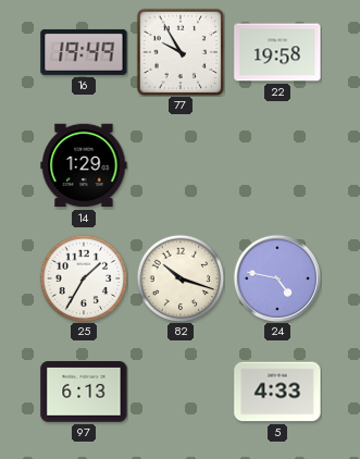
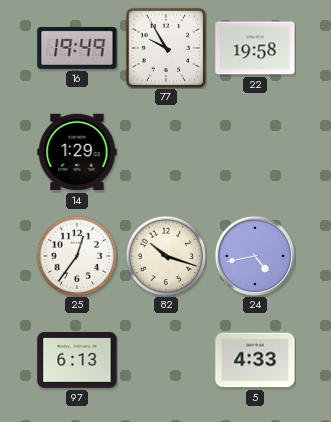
25: 1:35 -> 12:36 (77, 256)
24: 4:47 -> 4:43 (255, 256)
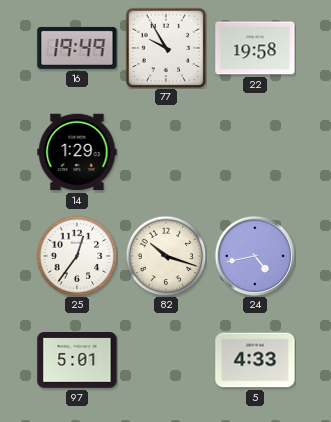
97: 6:13 -> 5:01 (77, 361)
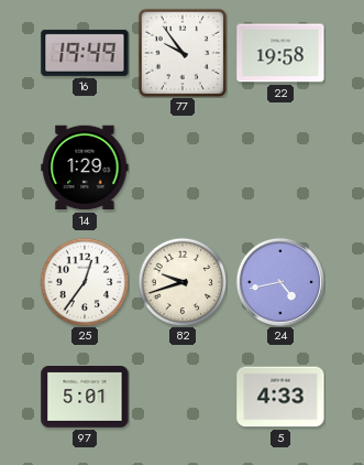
77: 9:55 -> 9:54 (183, 53)
82: 10:18 -> 9:42 (183, 282)
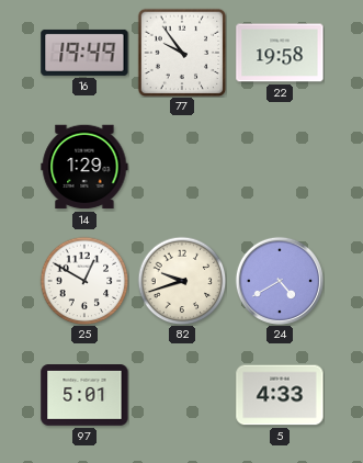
25: 12:36 -> 12:50 (84, 281)
24: 4:43 -> 4:40 (280, 281)
